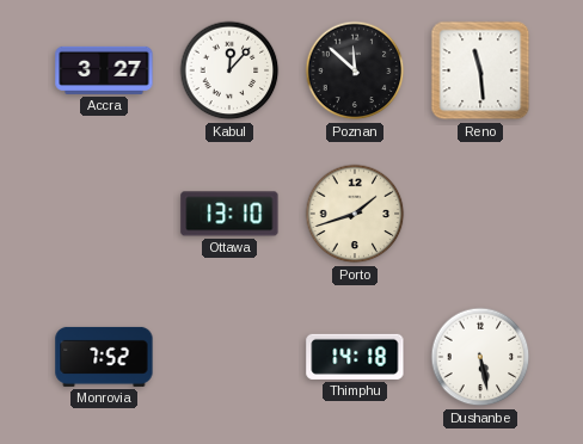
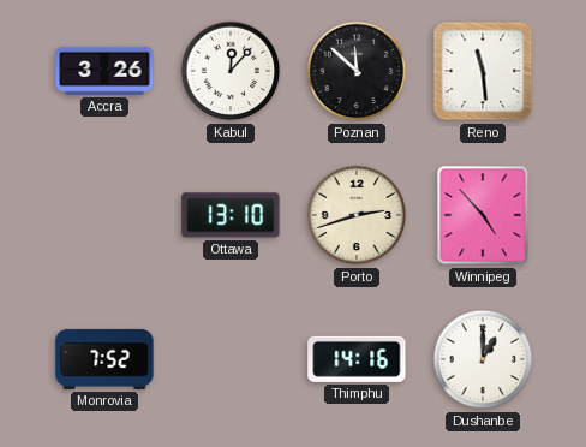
Accra: 3:27 -> 3:26 (104, 71)
Porto: 1:42 -> 2:42 (357, 215)
Winnipeg: none -> 4:53 (483, 215)
Thimphu: 14:18 -> 14:16 (357, 359)
Dushanbe: 5:28 -> 1:00 (483, 359)
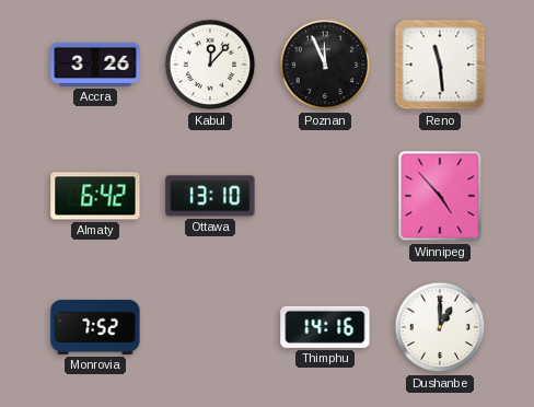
Poznan: 11:52 -> 11:56 (325, 65)
Almaty: none -> 6:42 (95, 196)
Porto: 2:42 -> none (357, 215)
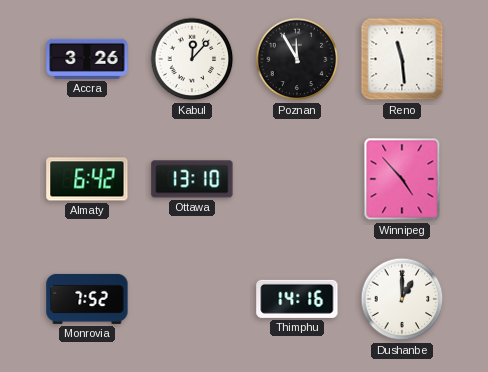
Poznan: 11:56 -> 11:55 (297, 59)
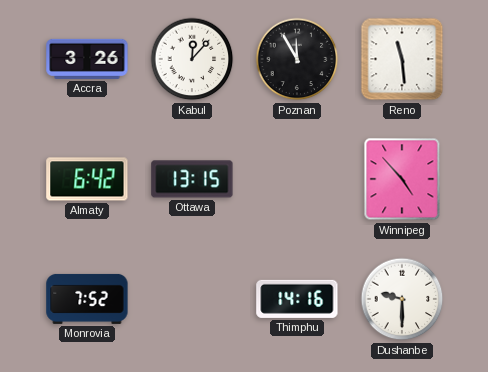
Ottawa: 13:10 -> 13:15 (192, 179)
Dushanbe: 1:00 -> 9:30 (402, 299)
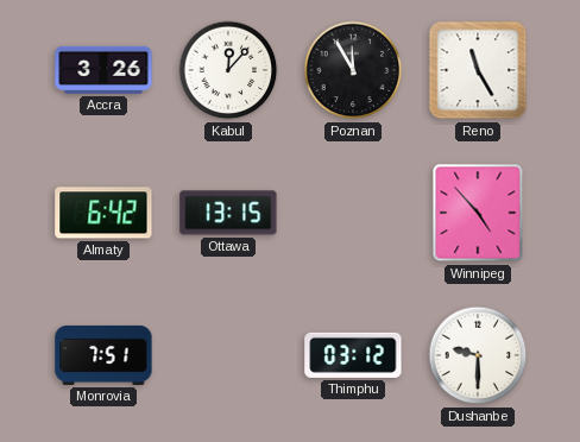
Reno: 11:29 -> 11:25 (478, 70)
Monrovia: 7:52 -> 7:51 (103, 355)
Thimphu: 14:16 -> 03:12 (353, 355)
